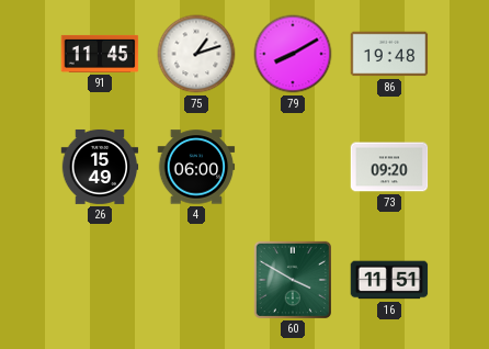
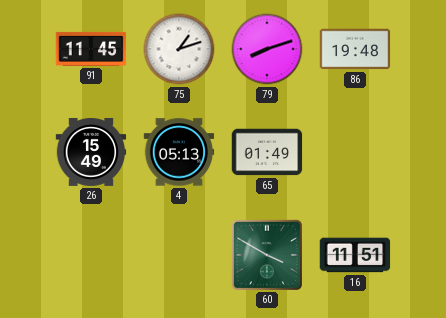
79: 8:10 -> 8:12 (267, 49)
4: 06:00 -> 05:13 (179, 152)
65: none -> 01:49 (267, 152)
73: 09:20 -> none (389, 167)
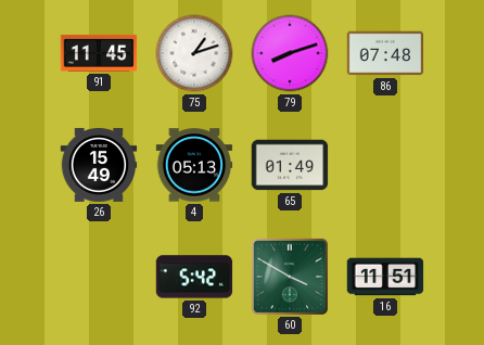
86: 19:48 -> 07:48 (385, 53)
92: none -> 5:42 (194, 277)
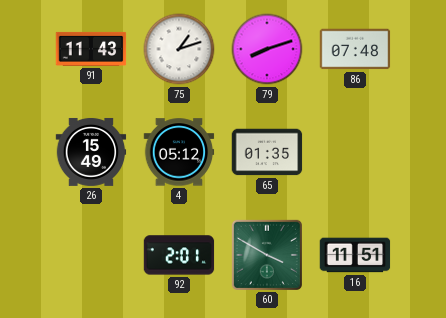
91: 11:45 -> 11:43 (91, 49)
4: 05:13 -> 05:12 (179, 152)
65: 01:49 -> 01:35 (267, 152)
92: 5:42 -> 2:01 (179, 255)
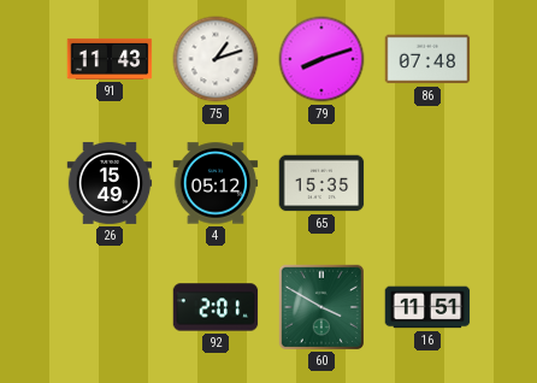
65: 01:35 -> 15:35 (321, 183)
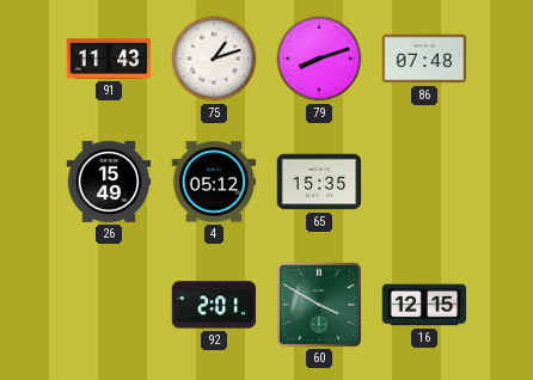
16: 11:51 -> 12:15 (424, 305)
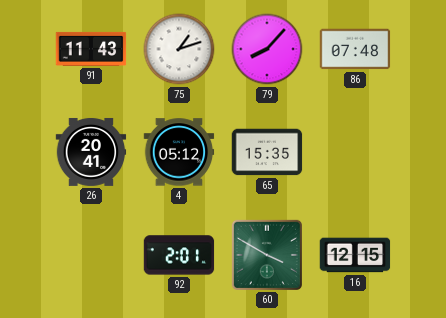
79: 8:12 -> 8:07 (267, 49)
26: 15:49 -> 20:41 (91, 152)
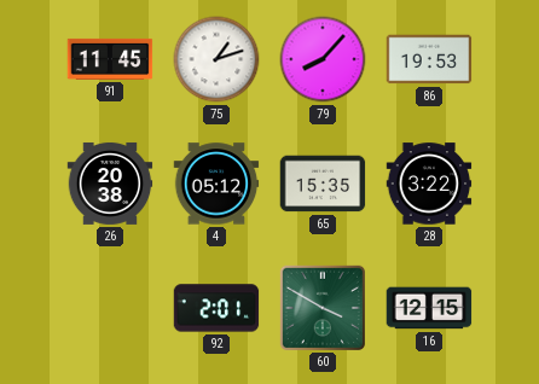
91: 11:43 -> 11:45 (110, 59)
86: 07:48 -> 19:53 (429, 59)
26: 20:41 -> 20:38 (110, 184)
28: none -> 3:22 (429, 184)
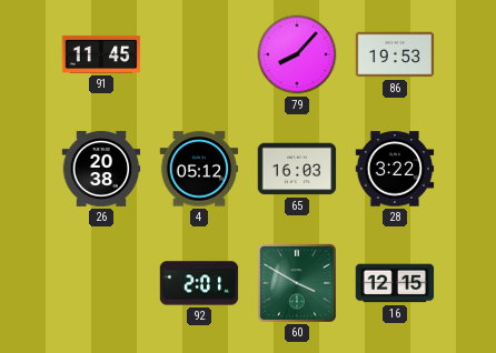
75: 1:12 -> none (216, 59)
65: 15:35 -> 16:03 (297, 169)
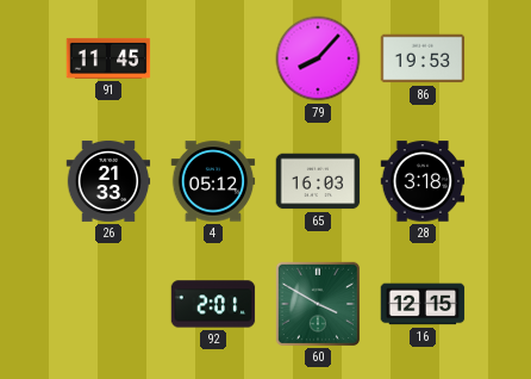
26: 20:38 -> 21:33 (108, 181)
28: 3:22 -> 3:18 (423, 181)
